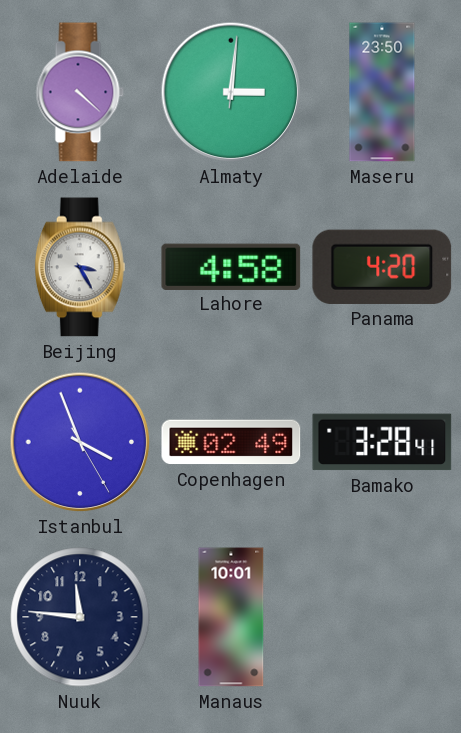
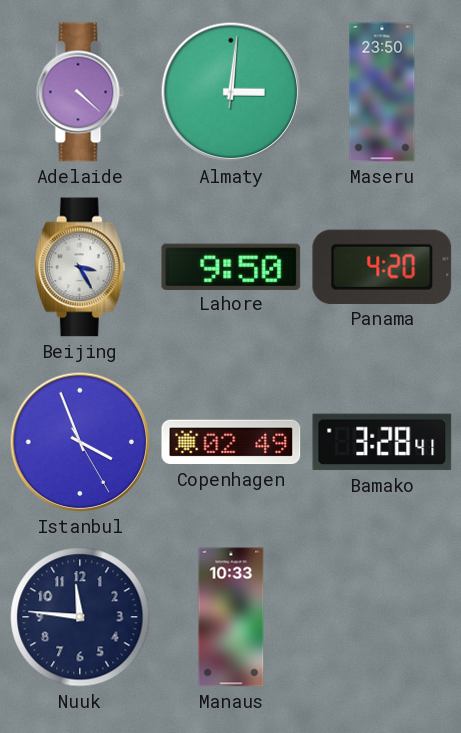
Lahore: 4:58 -> 9:50 (231, 266)
Manaus: 10:01 -> 10:33 (231, 617)
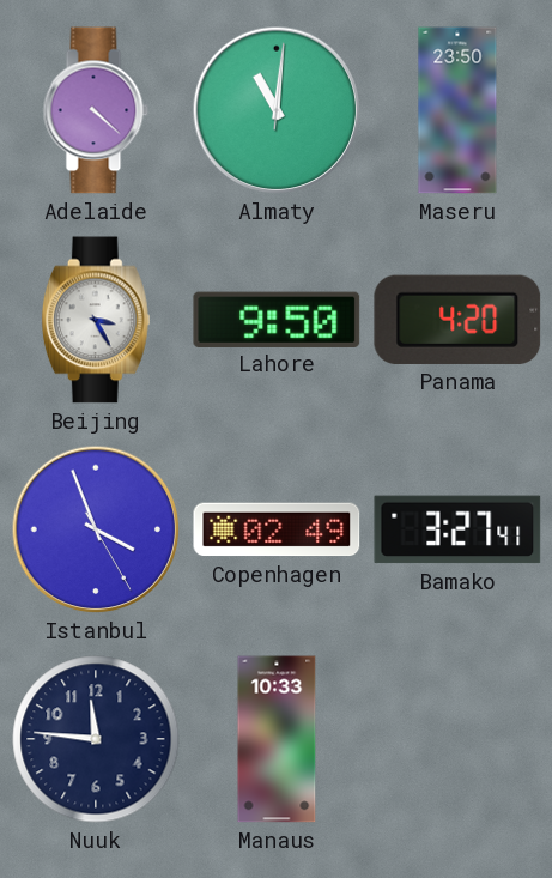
Almaty: 3:01 -> 11:01 (277, 110)
Bamako: 3:28 -> 3:27 (457, 529)
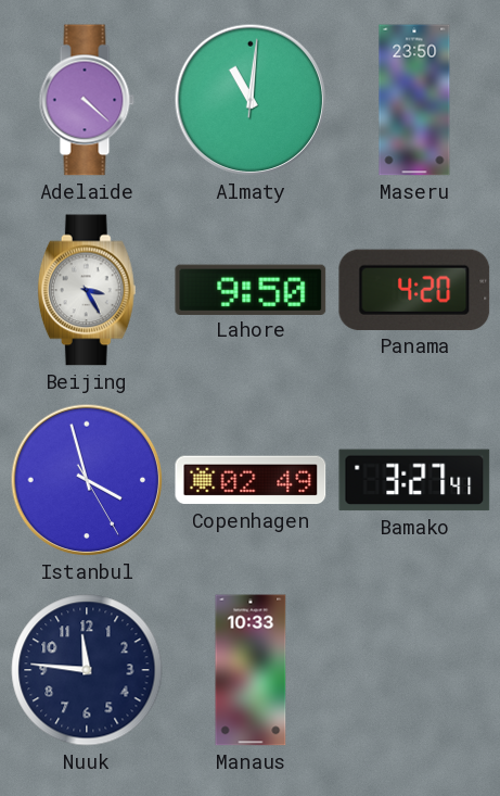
Istanbul: 3:56 -> 3:57 (87, 480)
